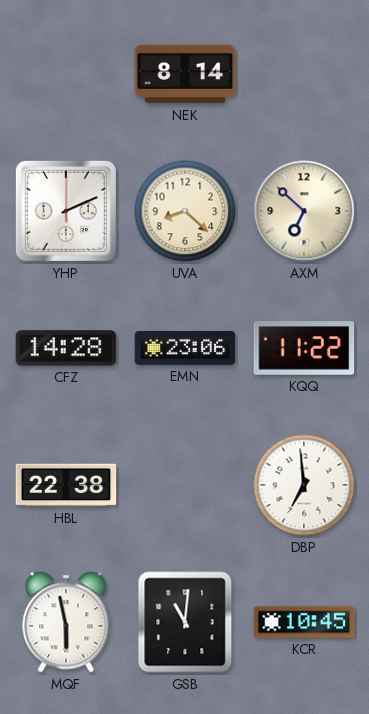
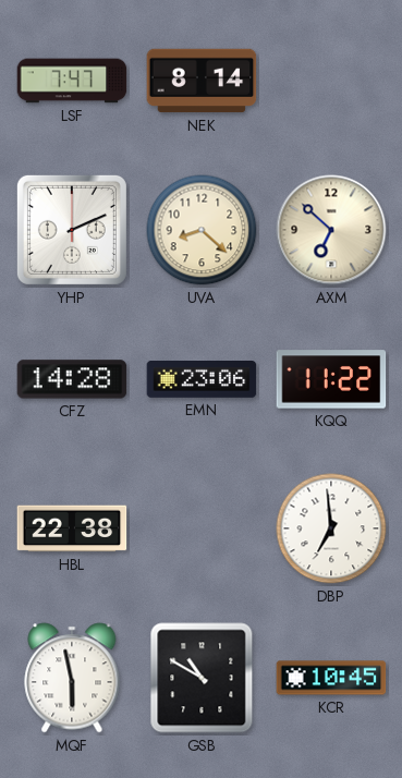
LSF: none -> 7:47 (72, 81)
GSB: 11:01 -> 10:50 (202, 678)
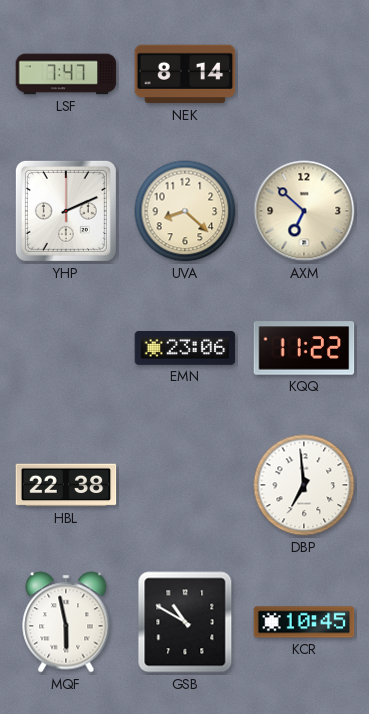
CFZ: 14:28 -> none (72, 379)
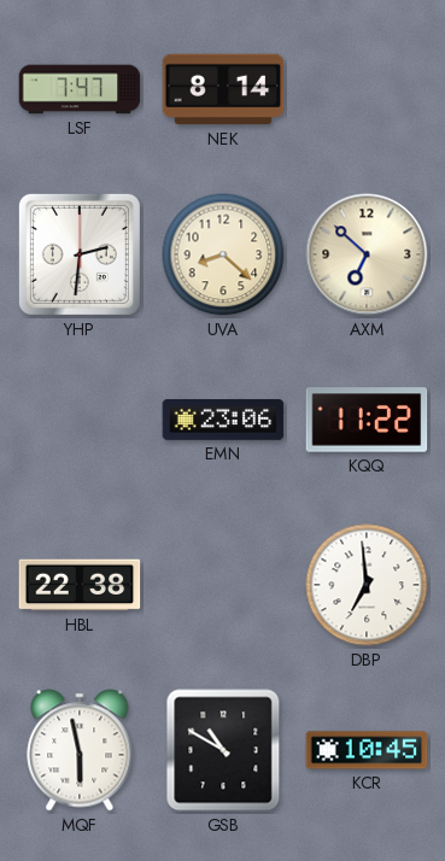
YHP: 2:11 -> 2:31 (80, 254)
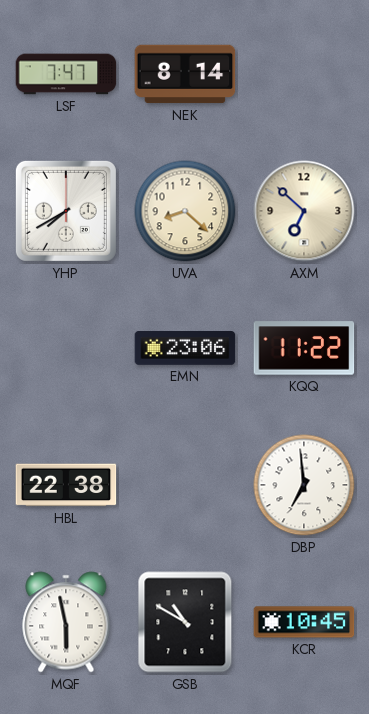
YHP: 2:31 -> 7:40 (66, 211)
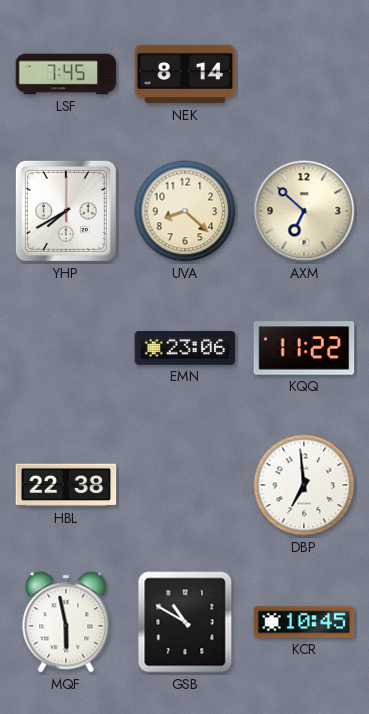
LSF: 7:47 -> 7:45 (66, 74)
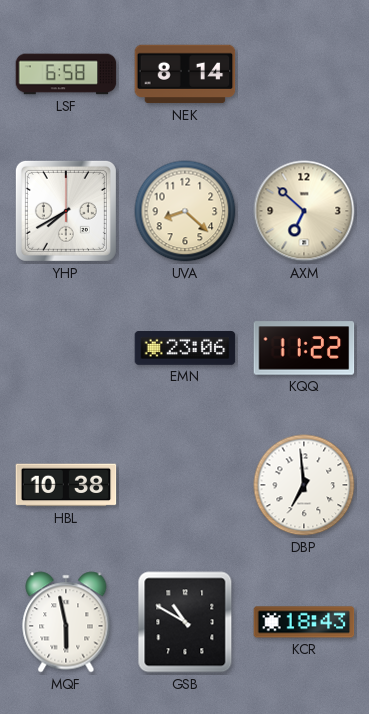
LSF: 7:45 -> 6:58 (66, 74)
HBL: 22:38 -> 10:38 (66, 485)
KCR: 10:45 -> 18:43 (304, 622)
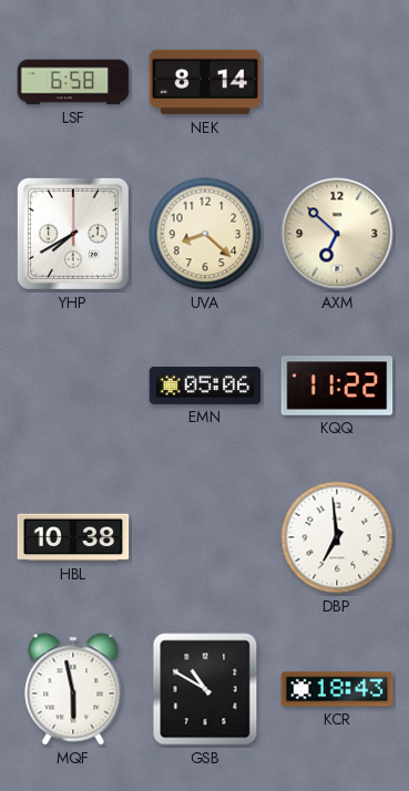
EMN: 23:06 -> 05:06 (205, 387)
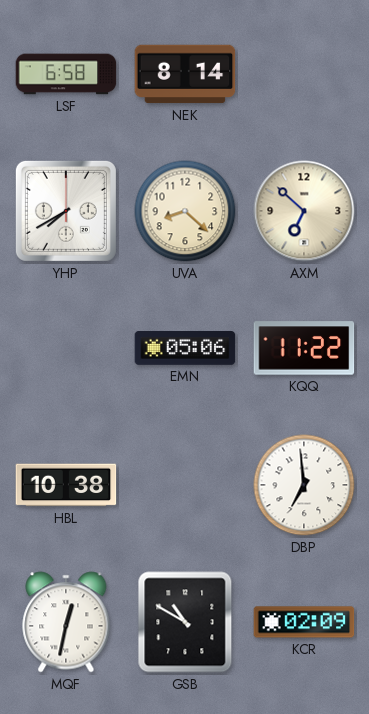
MQF: 5:58 -> 12:32 (66, 622)
KCR: 18:43 -> 02:09 (304, 622)
